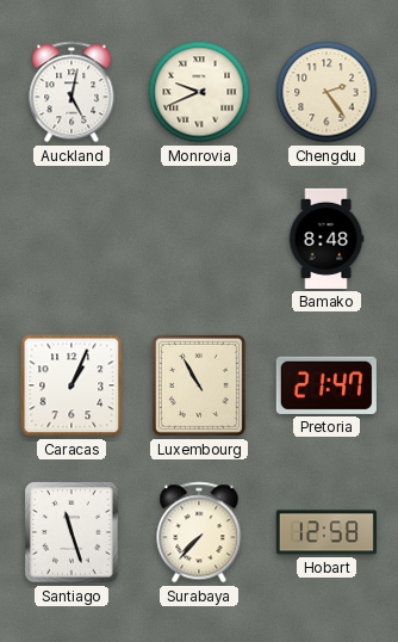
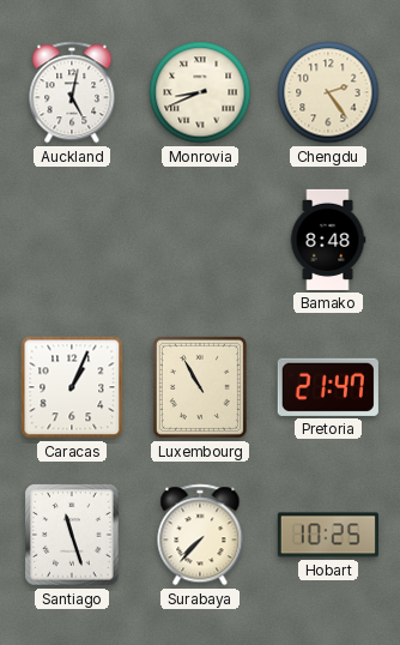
Monrovia: 9:41 -> 8:41 (200, 92)
Hobart: 12:58 -> 10:25 (328, 535)
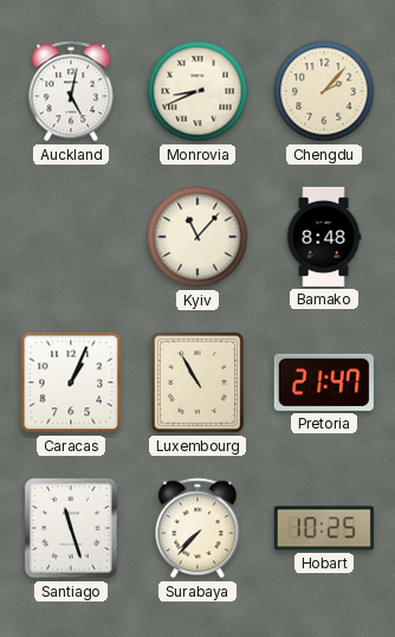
Chengdu: 2:24 -> 2:07 (324, 91)
Kyiv: none -> 11:07 (197, 237)
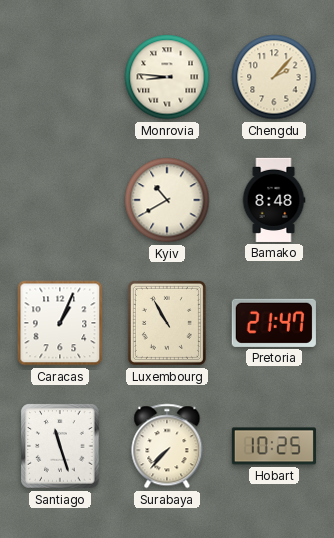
Auckland: 5:02 -> none (71, 91)
Monrovia: 8:41 -> 8:46 (167, 77)
Kyiv: 11:07 -> 10:40 (167, 200)
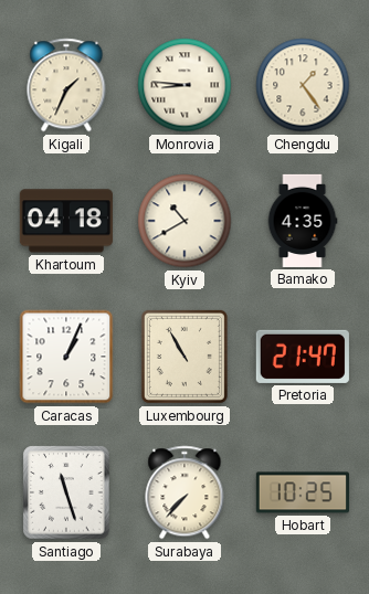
Kigali: none -> 1:34 (66, 85)
Chengdu: 2:07 -> 1:24 (303, 85)
Khartoum: none -> 04:18 (66, 221)
Bamako: 8:48 -> 4:35 (303, 221)
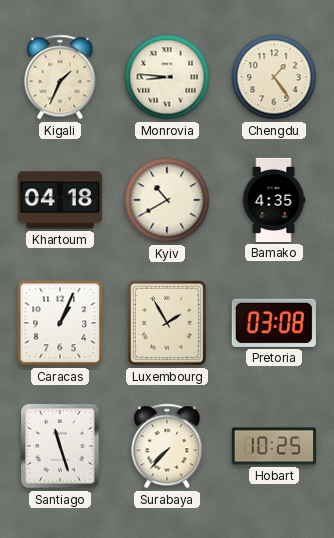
Luxembourg: 10:55 -> 1:55 (167, 323)
Pretoria: 21:47 -> 03:08 (274, 323)
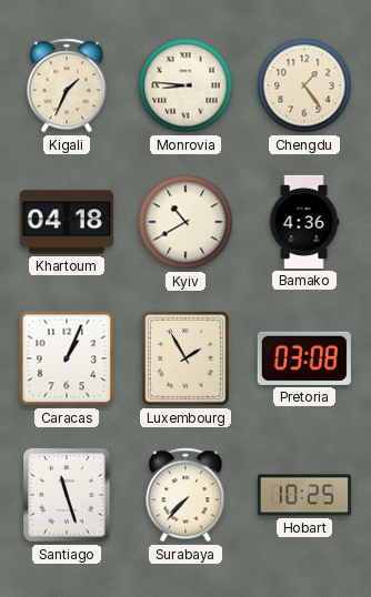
Bamako: 4:35 -> 4:36 (304, 222)
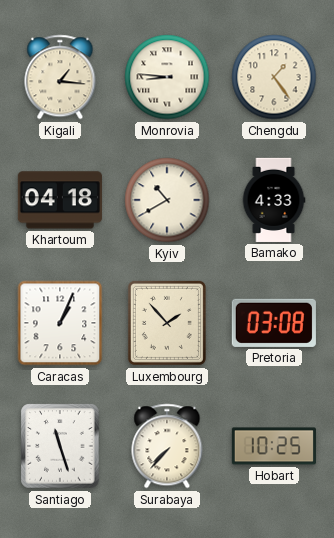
Kigali: 1:34 -> 1:16 (60, 77)
Bamako: 4:36 -> 4:33 (274, 200)
Luxembourg: 1:55 -> 1:53 (167, 323)
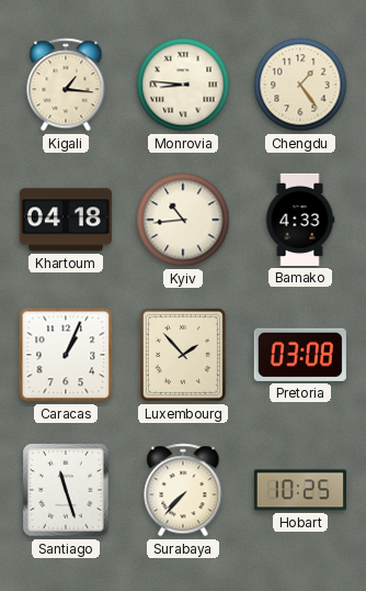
Kyiv: 10:40 -> 10:44 (183, 220)
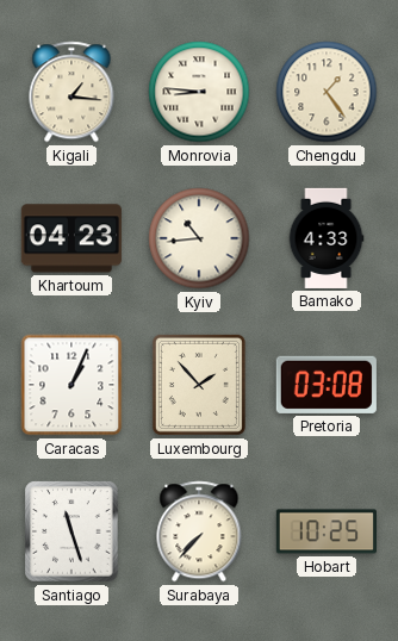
Khartoum: 04:18 -> 04:23 (71, 238)
